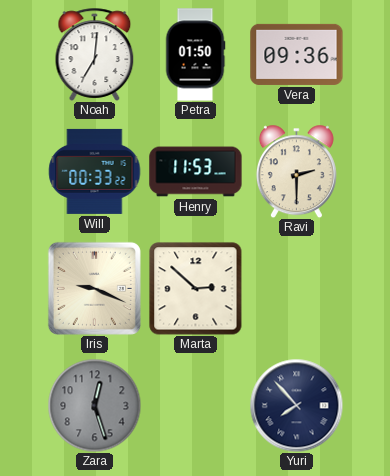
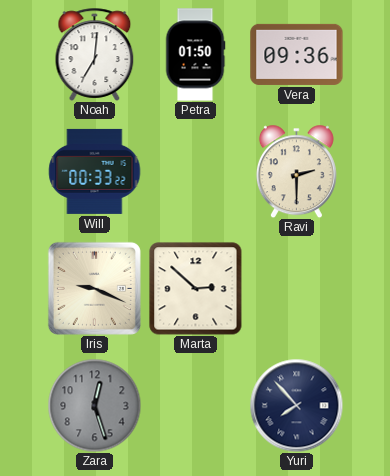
Henry: 11:53 -> none (196, 172)
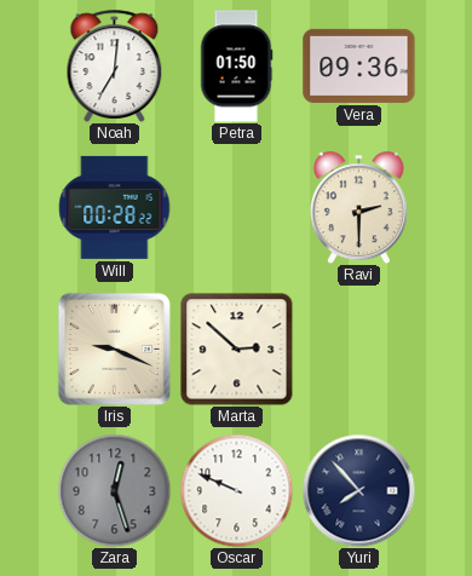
Will: 00:33 -> 00:28 (115, 207)
Oscar: none -> 9:49 (236, 490)
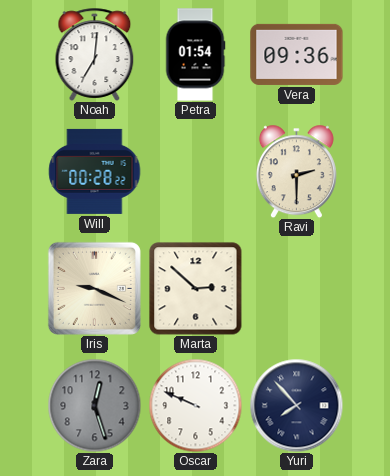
Petra: 01:50 -> 01:54 (195, 55)
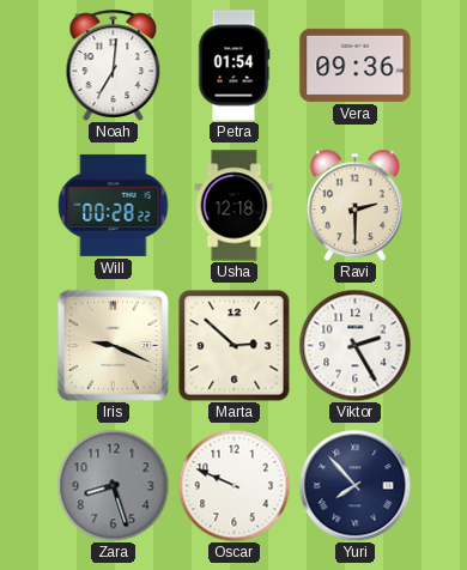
Usha: none -> 12:18 (235, 206)
Viktor: none -> 2:25 (354, 345)
Zara: 12:27 -> 8:27 (113, 485)
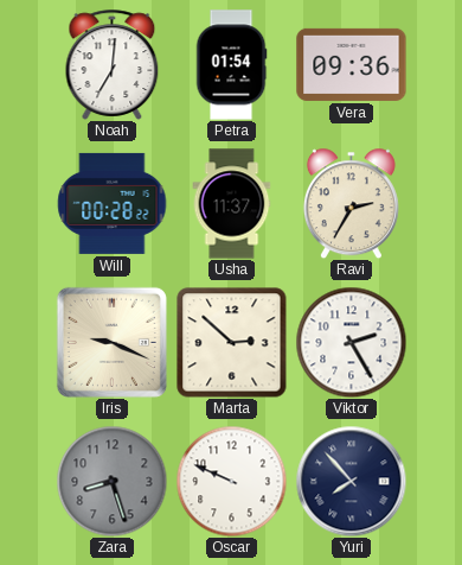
Usha: 12:18 -> 11:37 (232, 204)
Ravi: 2:30 -> 2:35 (351, 203)
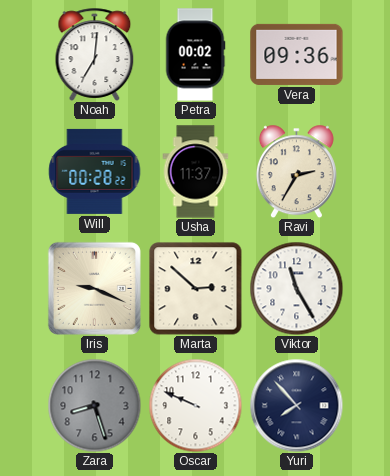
Petra: 01:54 -> 00:02 (195, 55)
Viktor: 2:25 -> 11:25 (296, 288)
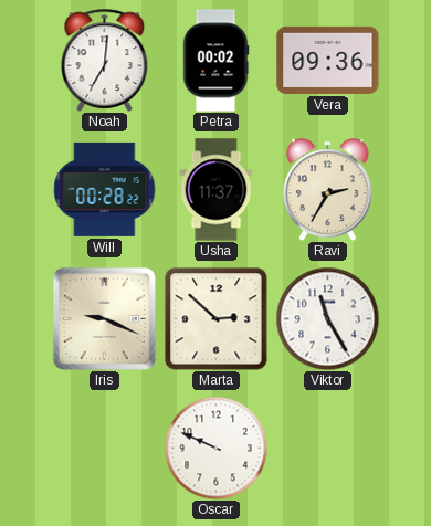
Zara: 8:27 -> none (94, 405)
Yuri: 7:53 -> none (296, 405)
